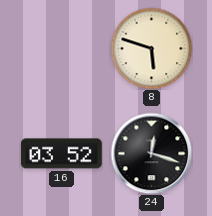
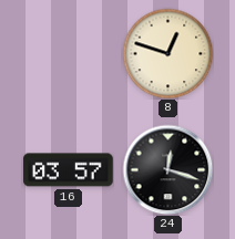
8: 5:48 -> 12:48 (167, 53)
16: 03:52 -> 03:57 (69, 170)
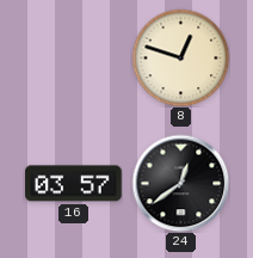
24: 12:18 -> 12:39 (180, 183)
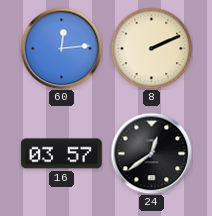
60: none -> 12:14 (61, 48)
8: 12:48 -> 2:11 (151, 48)
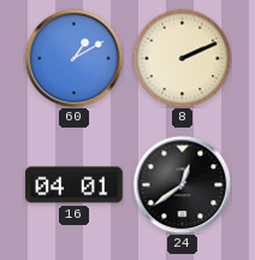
60: 12:14 -> 1:10 (73, 58)
16: 03:57 -> 04:01 (75, 185)
